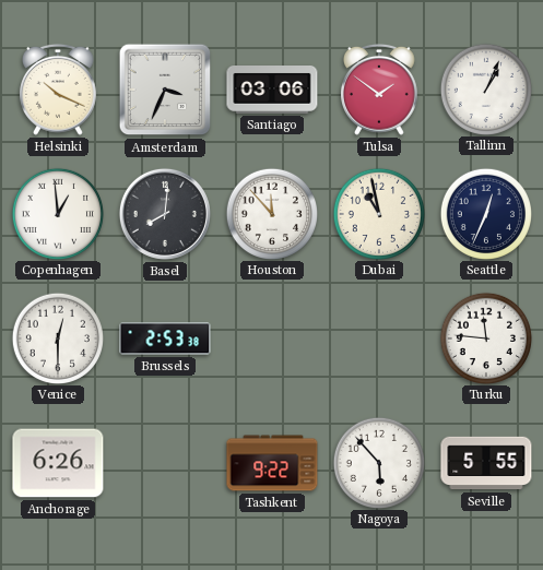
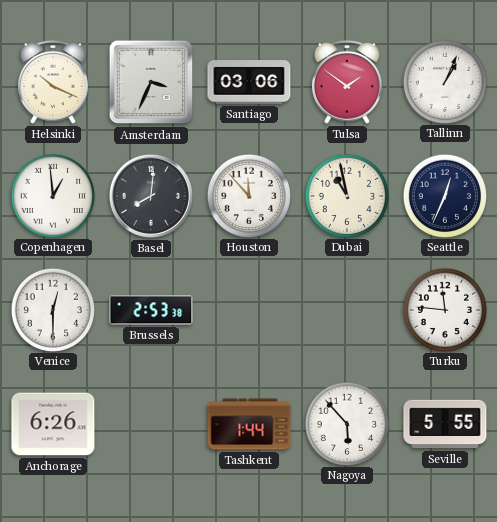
Tashkent: 9:22 -> 1:44 (249, 424)
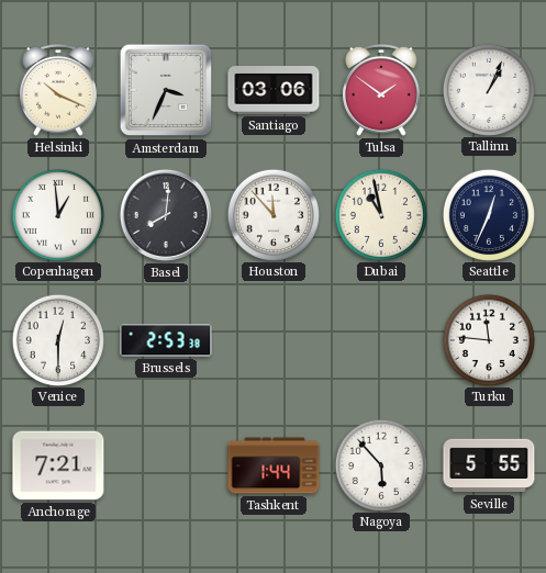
Anchorage: 6:26 -> 7:21 (58, 465)
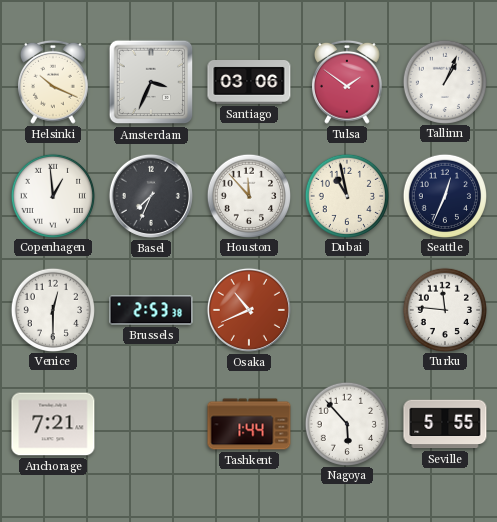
Basel: 8:01 -> 7:34 (151, 196)
Osaka: none -> 10:41 (249, 310)
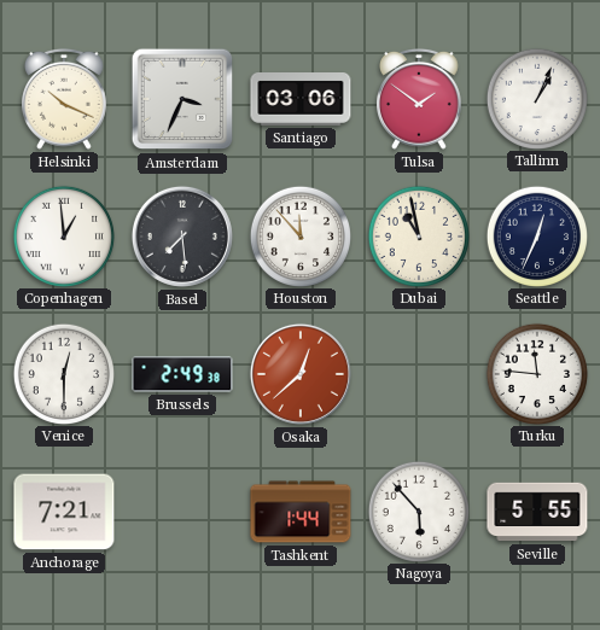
Basel: 7:34 -> 7:29 (182, 237)
Brussels: 2:53 -> 2:49 (182, 374)
Osaka: 10:41 -> 12:38 (301, 374)
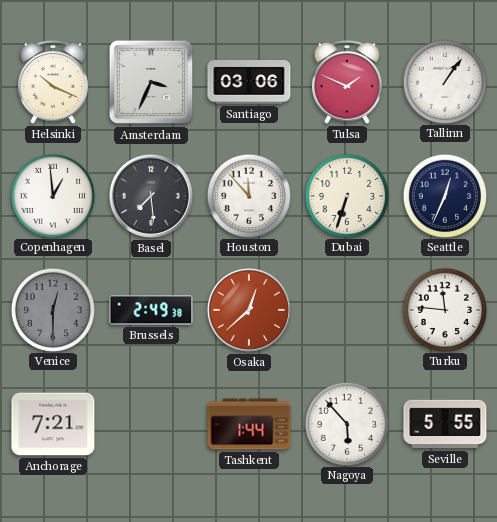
Tulsa: 1:51 -> 1:49 (348, 82)
Tallinn: 1:04 -> 1:06 (444, 81)
Dubai: 10:58 -> 6:33 (346, 195)
Venice dial: white -> grey (52, 309)
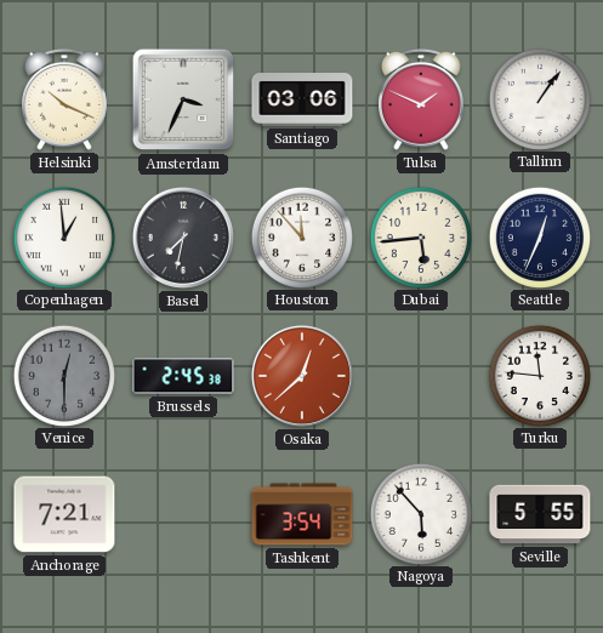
Basel: 7:29 -> 7:32 (183, 238)
Dubai: 6:33 -> 5:44 (420, 236)
Brussels: 2:49 -> 2:45 (183, 376)
Tashkent: 1:44 -> 3:54 (302, 514)
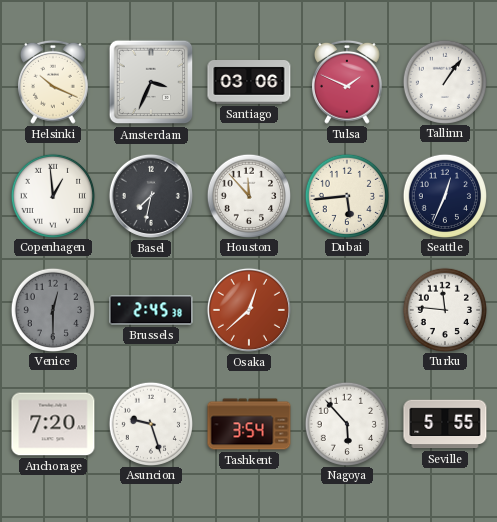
Anchorage: 7:21 -> 7:20 (53, 424)
Asuncion: none -> 9:27 (150, 423)
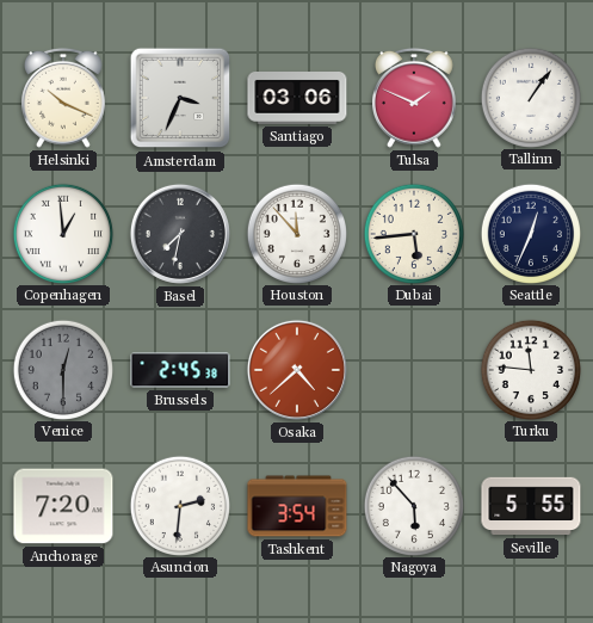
Osaka: 12:38 -> 4:38 (297, 370)
Asuncion: 9:27 -> 2:31 (179, 505)
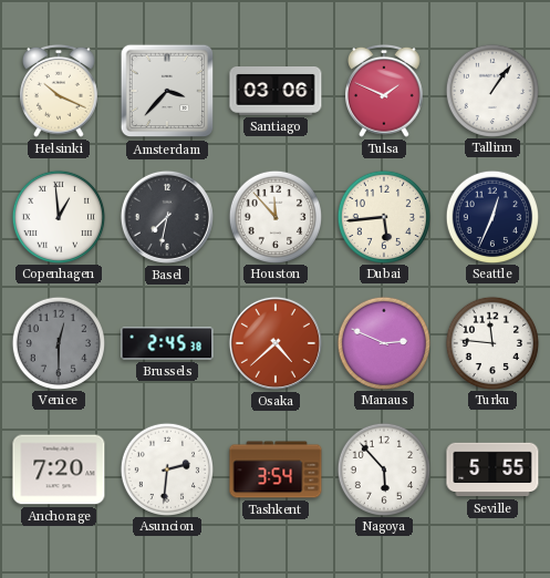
Amsterdam: 3:34 -> 3:37 (167, 91)
Manaus: none -> 2:49 (383, 342)
